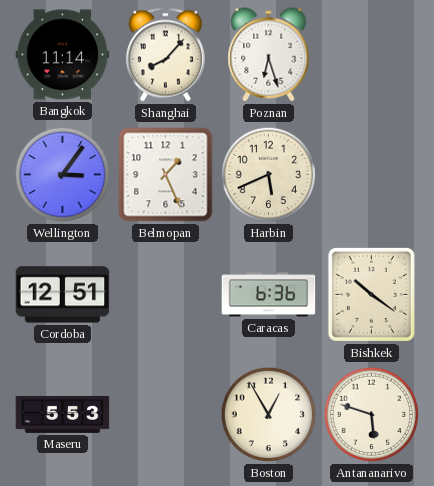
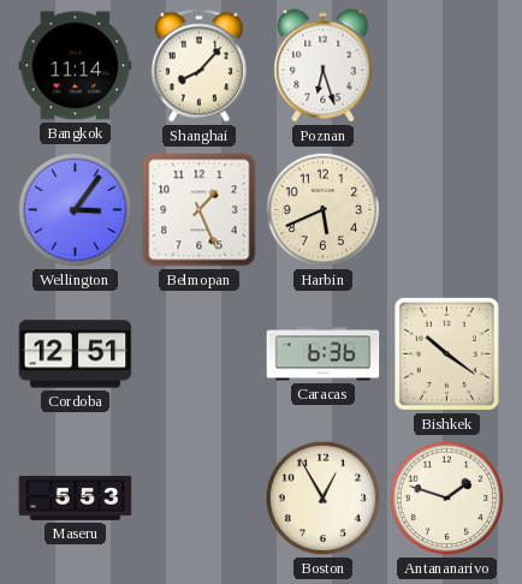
Antananarivo: 5:48 -> 1:48 (447, 499)
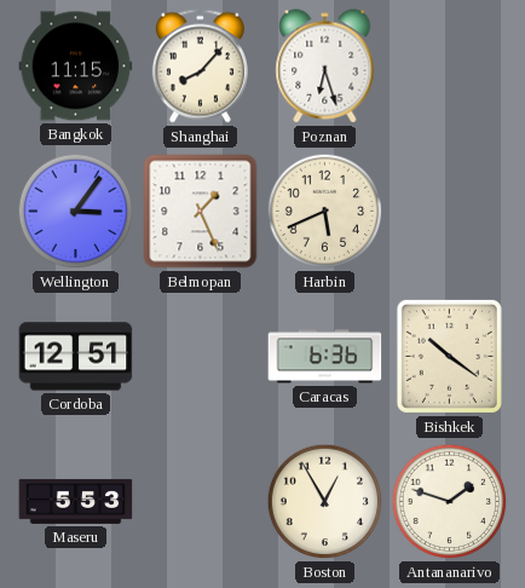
Bangkok: 11:14 -> 11:15 (76, 67)
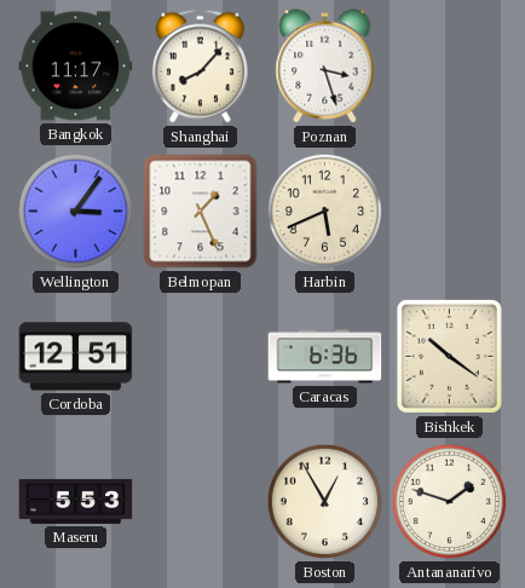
Bangkok: 11:15 -> 11:17 (76, 67)
Poznan: 6:27 -> 3:27 (325, 67)
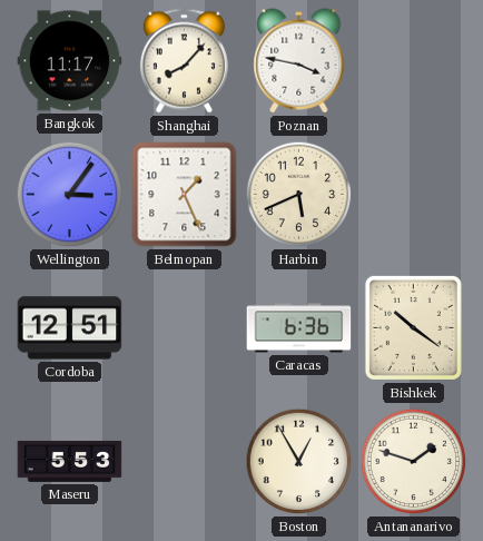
Poznan: 3:27 -> 3:47 (299, 61)
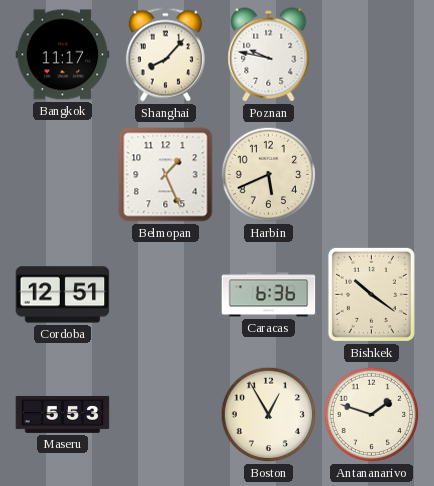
Poznan: 3:47 -> 9:47 (269, 55)
Wellington: 3:06 -> none (70, 195)
